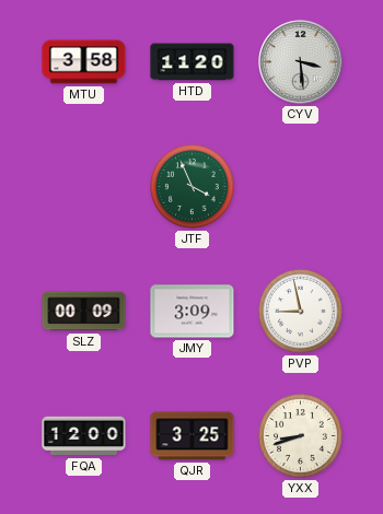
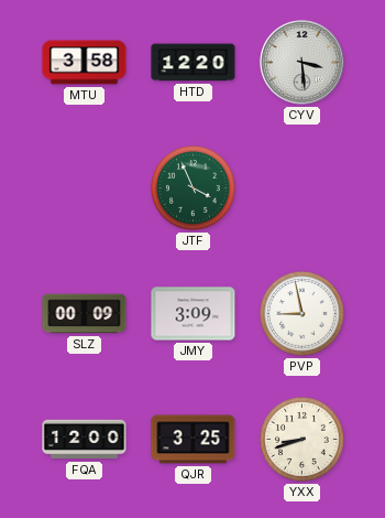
HTD: 11:20 -> 12:20 (194, 63)
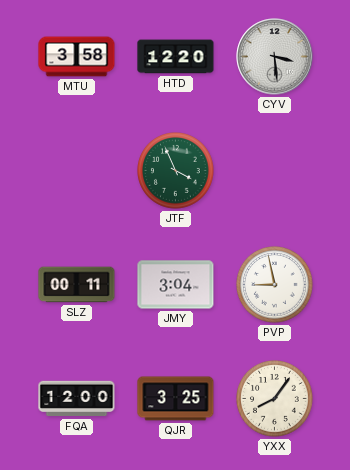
SLZ: 00:09 -> 00:11 (77, 285)
JMY: 3:09 -> 3:04 (176, 285)
YXX: 8:42 -> 8:06 (275, 399)
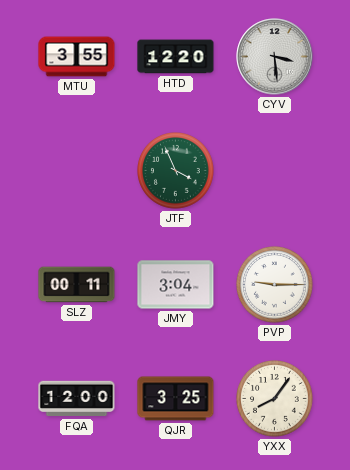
MTU: 3:58 -> 3:55 (77, 57)
PVP: 8:58 -> 9:15 (275, 285)
